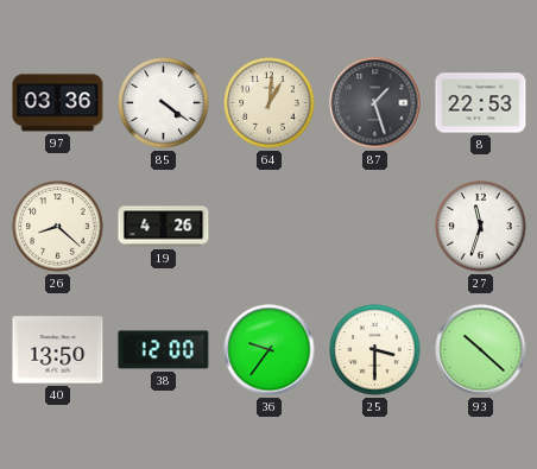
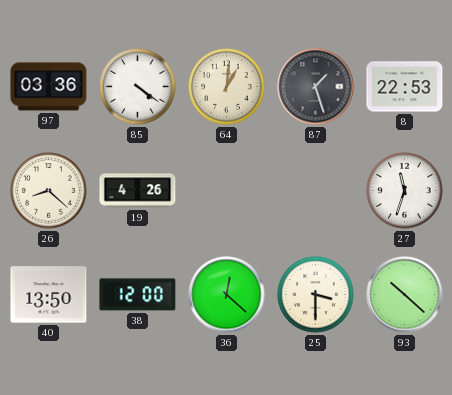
36: 9:36 -> 12:22 (227, 295)
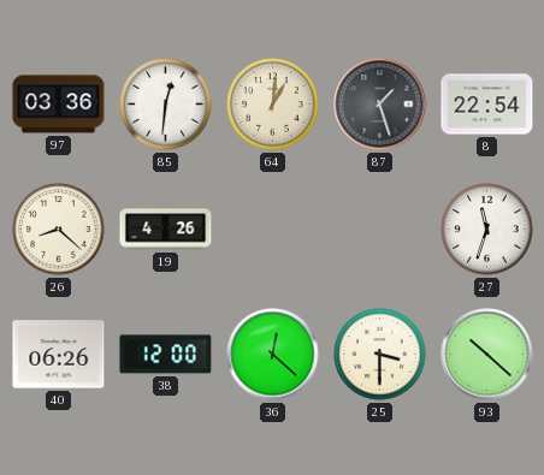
85: 4:21 -> 12:31 (166, 105)
8: 22:53 -> 22:54 (487, 105)
40: 13:50 -> 06:26 (59, 355)
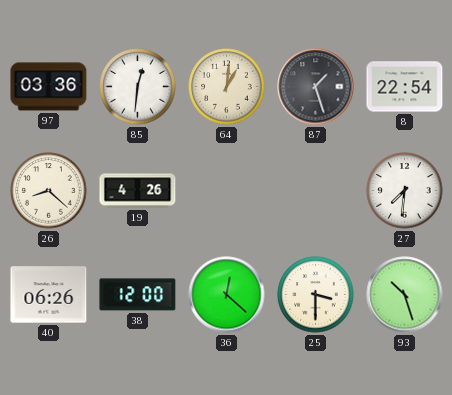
27: 11:33 -> 7:31 (405, 191)
93: 10:22 -> 10:27 (405, 295)
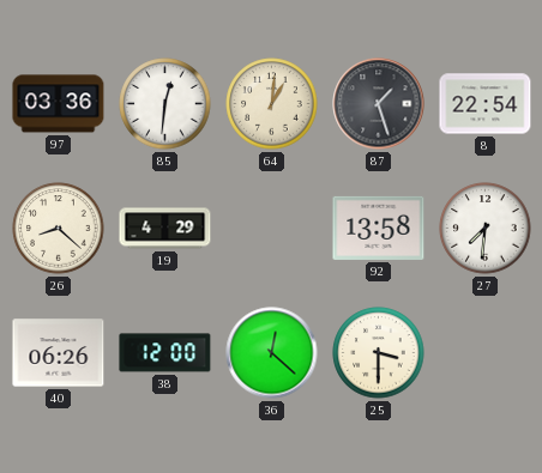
19: 4:26 -> 4:29 (165, 229)
92: none -> 13:58 (379, 228)
93: 10:27 -> none (405, 295)
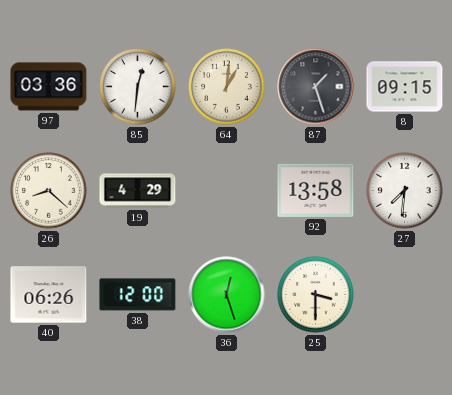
8: 22:54 -> 09:15 (405, 87)
36: 12:22 -> 12:27 (227, 295)
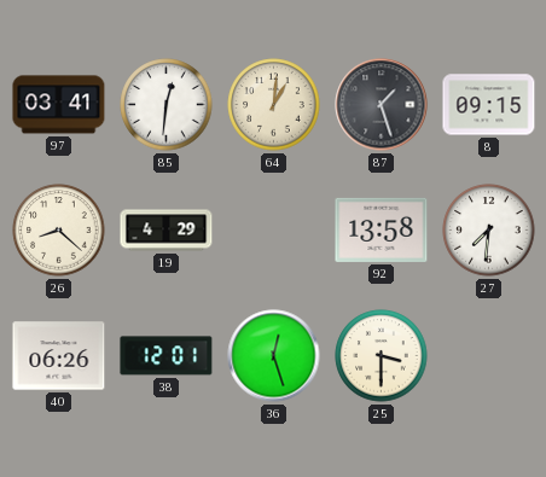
97: 03:36 -> 03:41 (59, 105)
38: 12:00 -> 12:01 (167, 356)
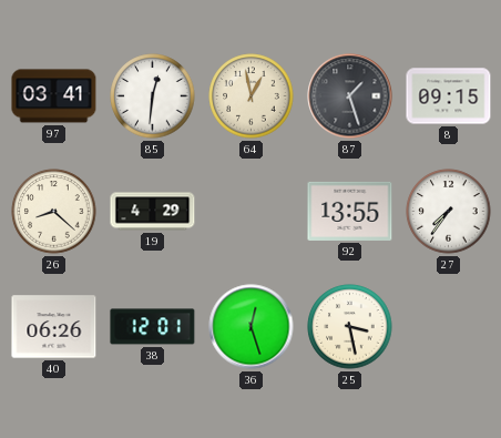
64: 1:01 -> 12:58 (252, 96)
92: 13:58 -> 13:55 (350, 211)
27: 7:31 -> 7:36 (449, 212)
25: 3:30 -> 3:28 (350, 327)
